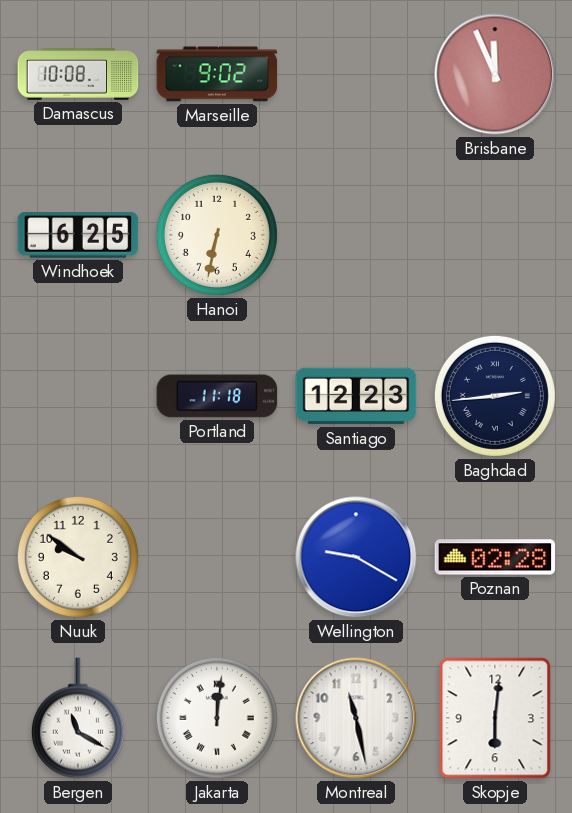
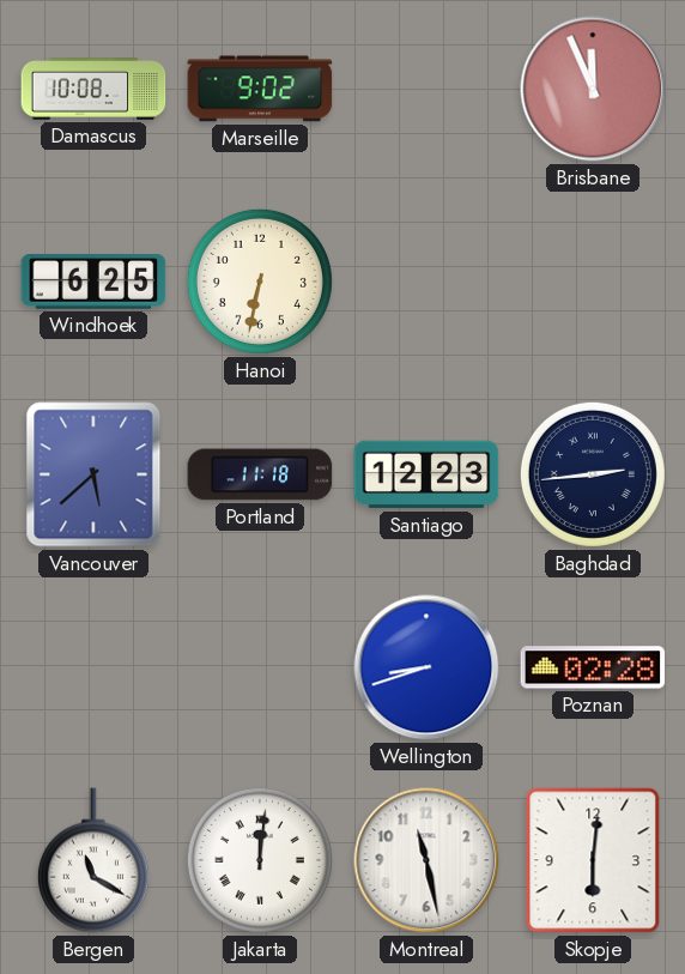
Vancouver: none -> 5:38 (93, 474)
Nuuk: 9:51 -> none (78, 557)
Wellington: 9:20 -> 8:42 (426, 667)
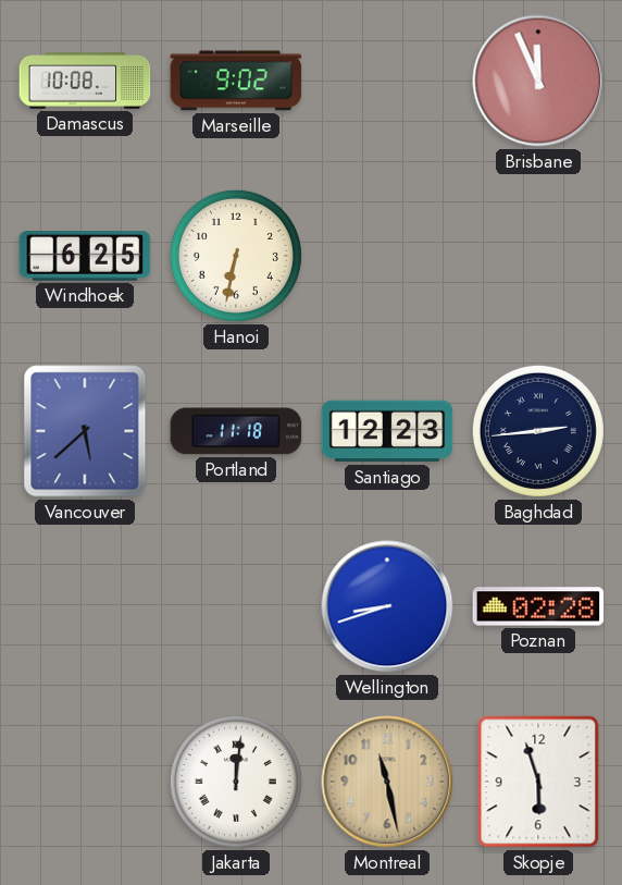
Bergen: 11:20 -> none (93, 860)
Montreal dial: white -> champagne (387, 782)
Skopje: 6:01 -> 5:57 (538, 782)
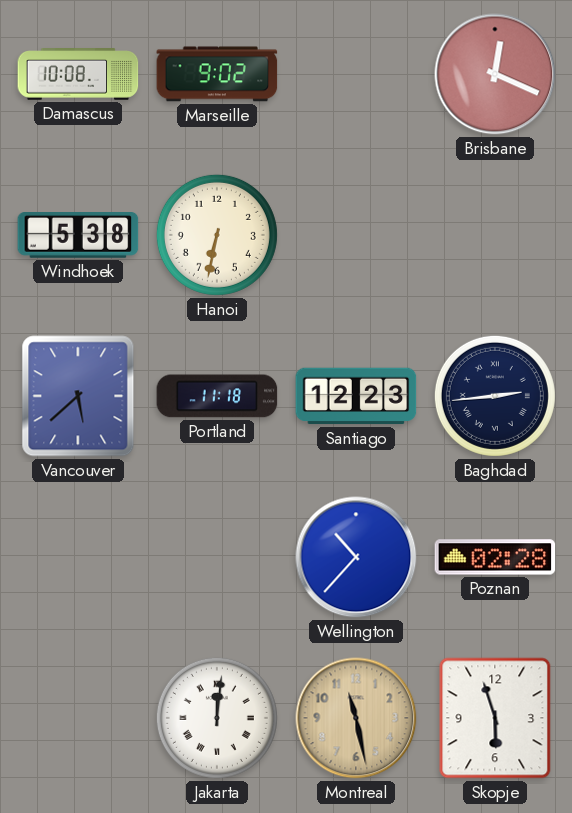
Brisbane: 11:56 -> 12:19 (495, 74)
Windhoek: 6:25 -> 5:38 (78, 236)
Wellington: 8:42 -> 10:37 (356, 557)
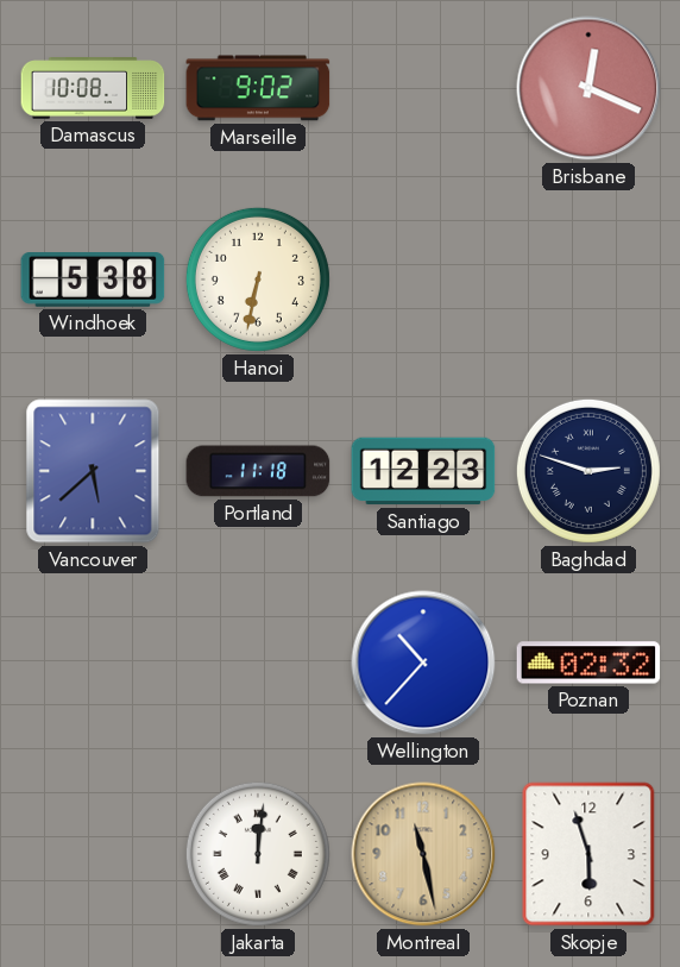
Baghdad: 2:44 -> 2:48 (588, 471)
Poznan: 02:28 -> 02:32 (588, 663)
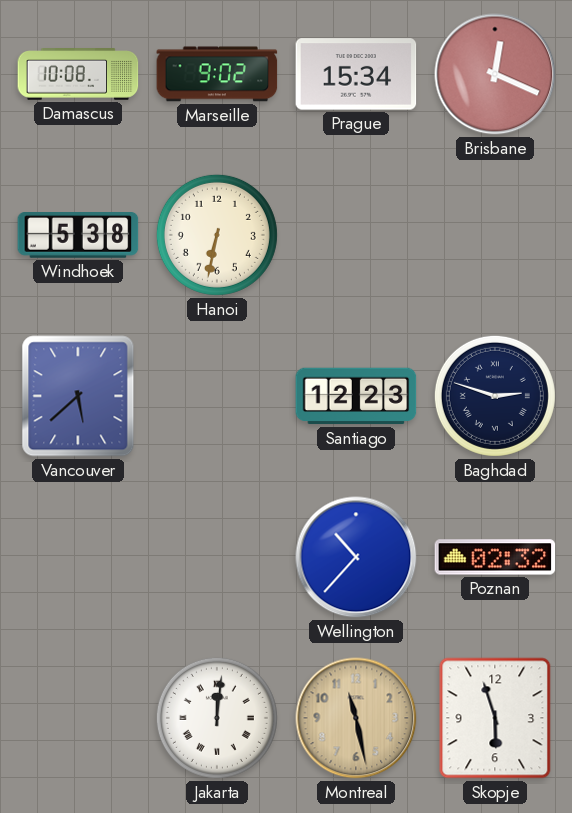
Prague: none -> 15:34 (356, 74)
Portland: 11:18 -> none (258, 471)
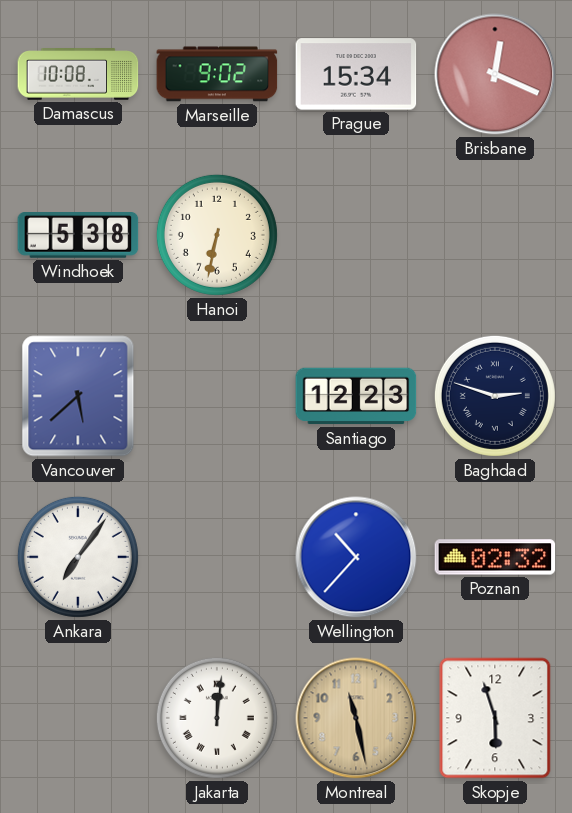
Ankara: none -> 7:06 (78, 557)
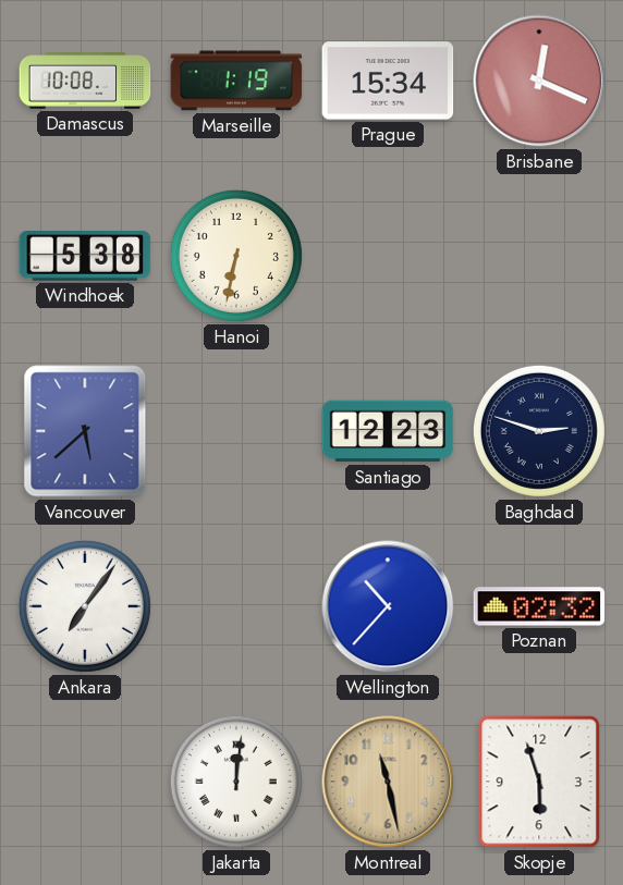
Marseille: 9:02 -> 1:19 (236, 81)
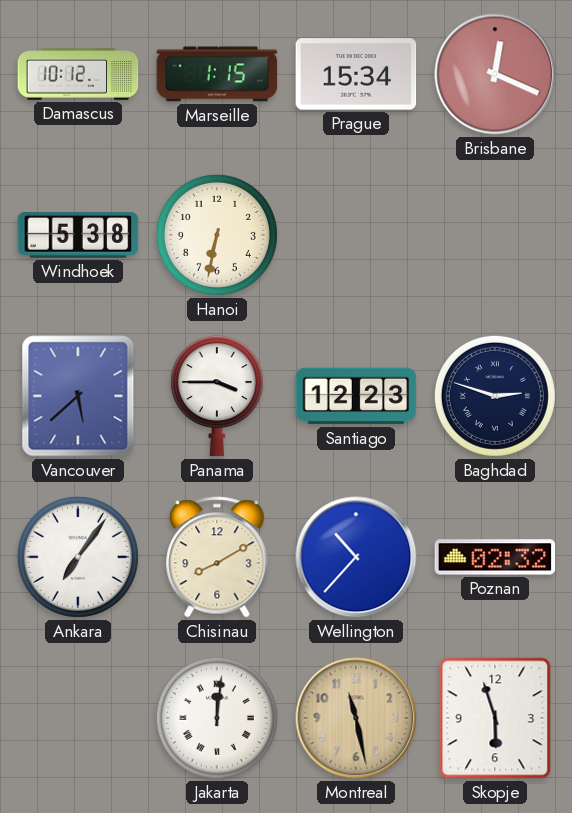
Damascus: 10:08 -> 10:12 (78, 75)
Marseille: 1:19 -> 1:15 (217, 74)
Panama: none -> 3:45 (217, 396)
Chisinau: none -> 8:10 (217, 557)
